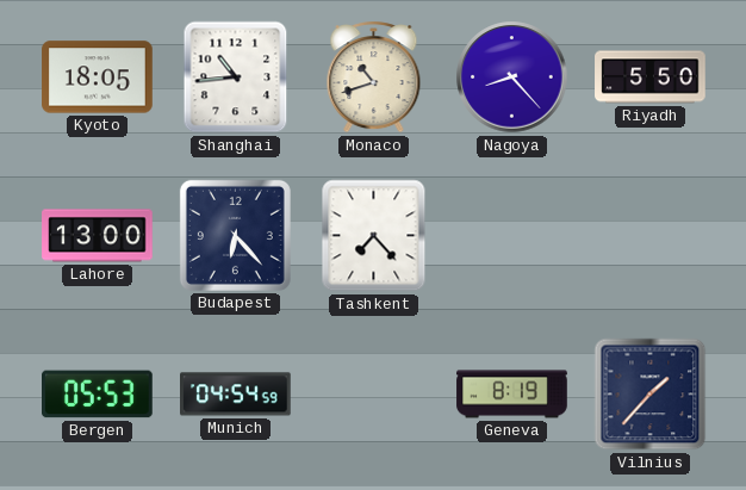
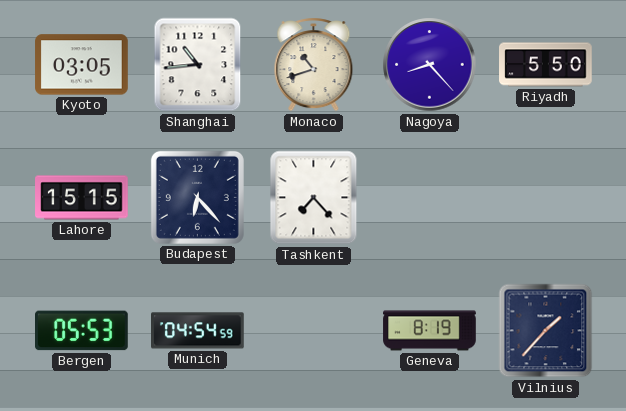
Kyoto: 18:05 -> 03:05 (82, 65)
Lahore: 13:00 -> 15:15 (82, 198)
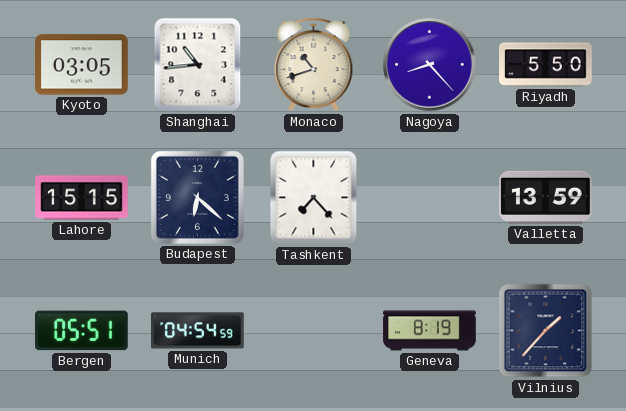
Budapest: 6:23 -> 6:22 (197, 197)
Valletta: none -> 13:59 (546, 197)
Bergen: 05:53 -> 05:51 (82, 331)
